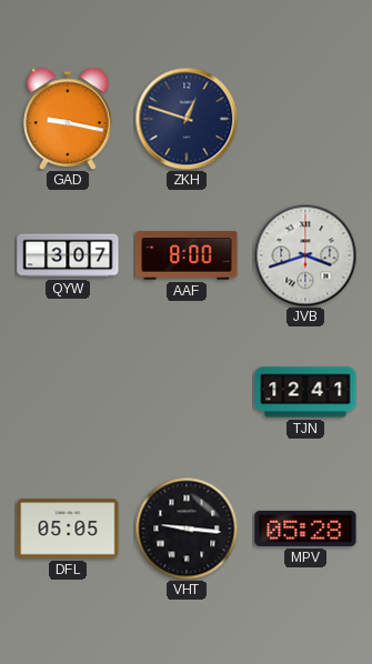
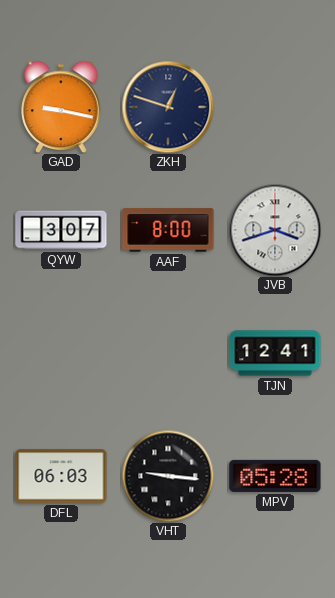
DFL: 05:05 -> 06:03 (61, 476)
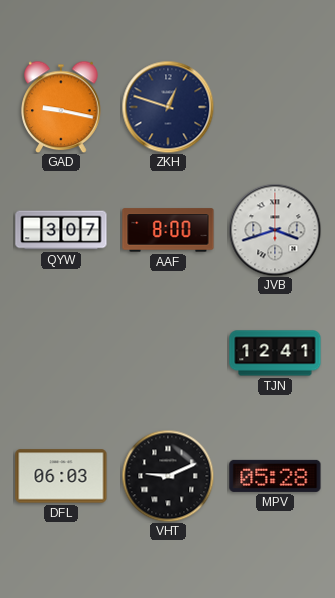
VHT: 9:16 -> 9:11 (168, 476)
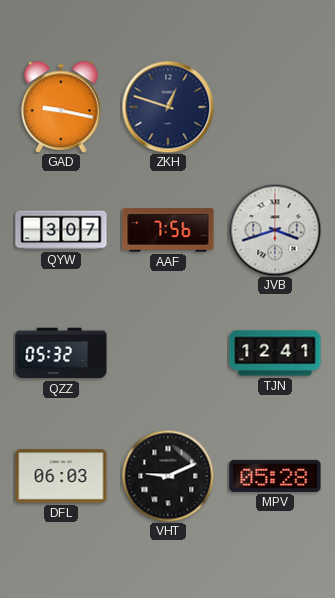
AAF: 8:00 -> 7:56 (168, 230)
QZZ: none -> 05:32 (61, 353)
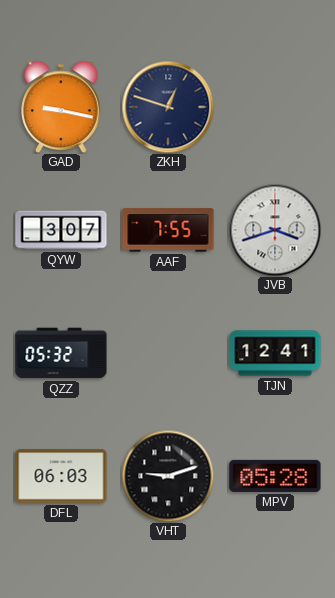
AAF: 7:56 -> 7:55 (168, 230)
VHT: 9:11 -> 9:12 (168, 476)
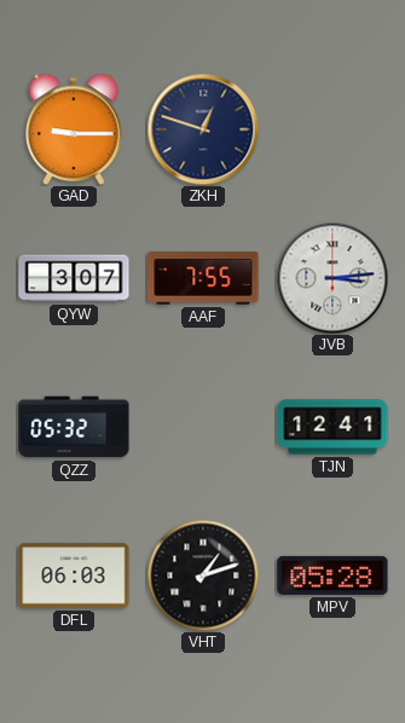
GAD: 9:17 -> 9:15 (74, 129)
JVB: 3:42 -> 3:14 (332, 278)
VHT: 9:12 -> 1:12 (203, 575)
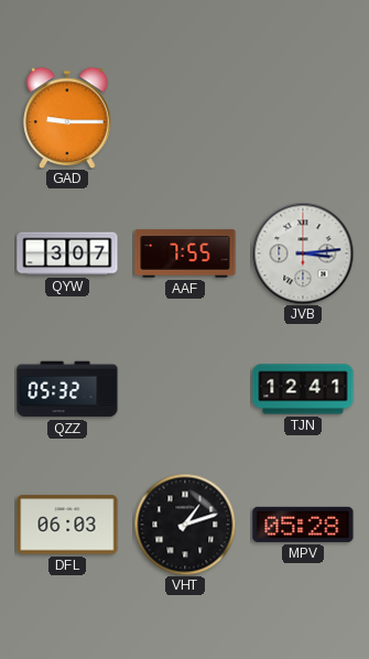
ZKH: 12:48 -> none (203, 129)
